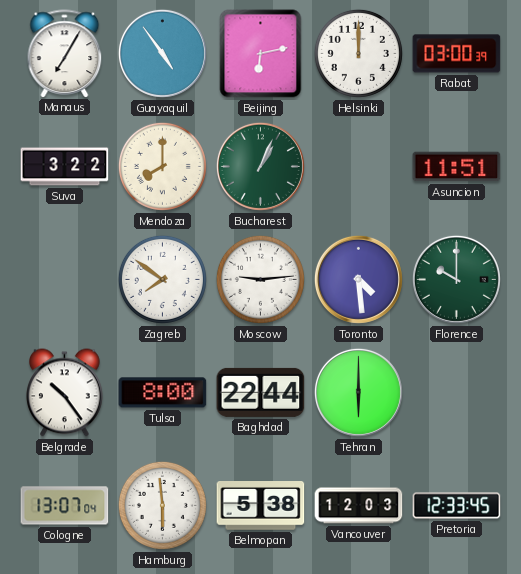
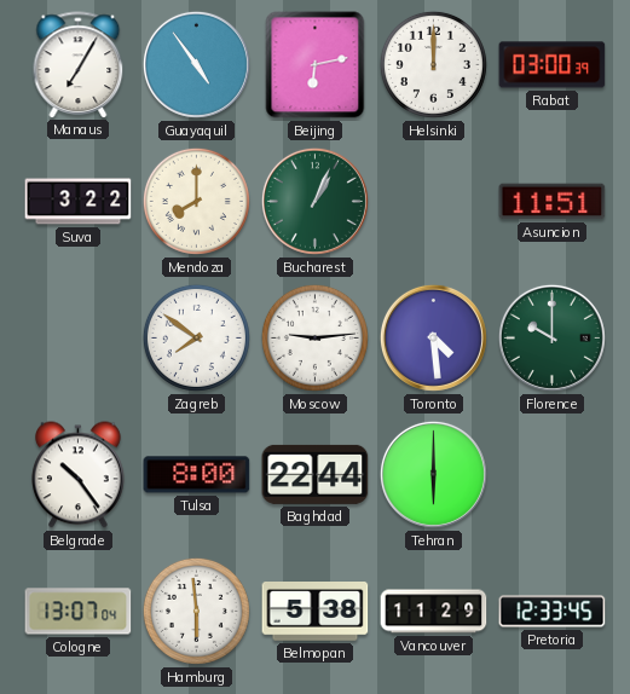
Vancouver: 12:03 -> 11:29 (434, 612)
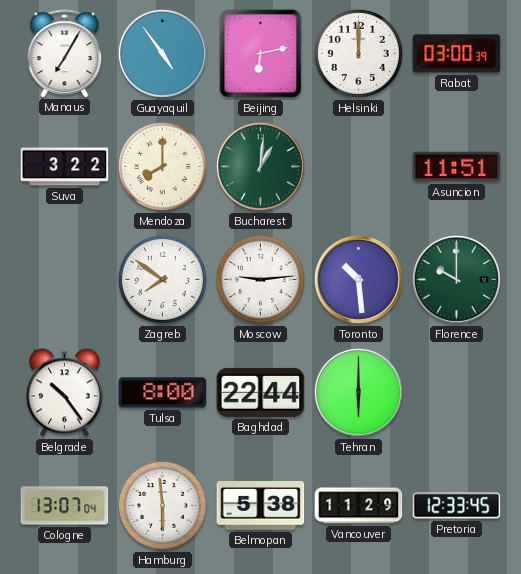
Bucharest: 1:04 -> 1:01 (260, 166)
Toronto: 4:29 -> 10:29 (358, 279)
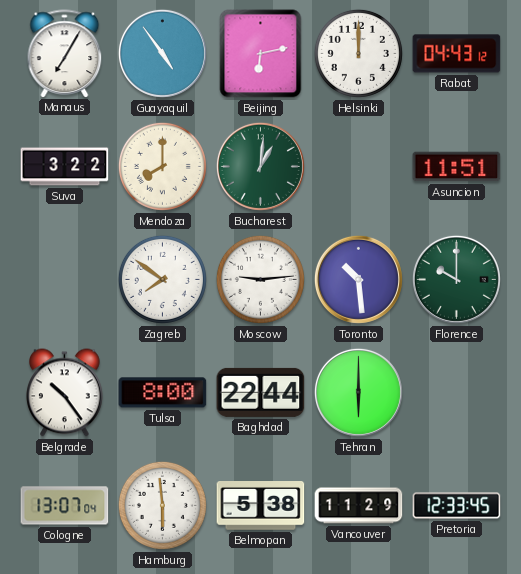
Rabat: 03:00 -> 04:43 (457, 54)
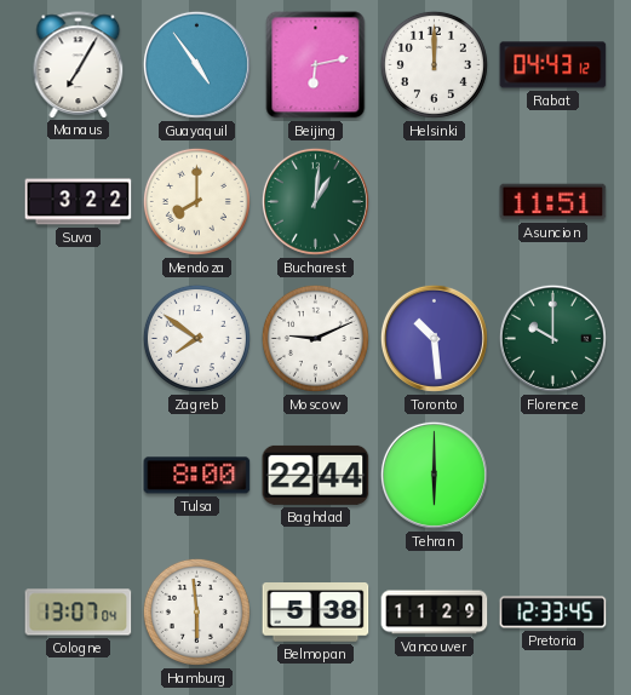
Moscow: 9:14 -> 9:11 (315, 338)
Belgrade: 10:24 -> none (65, 393)
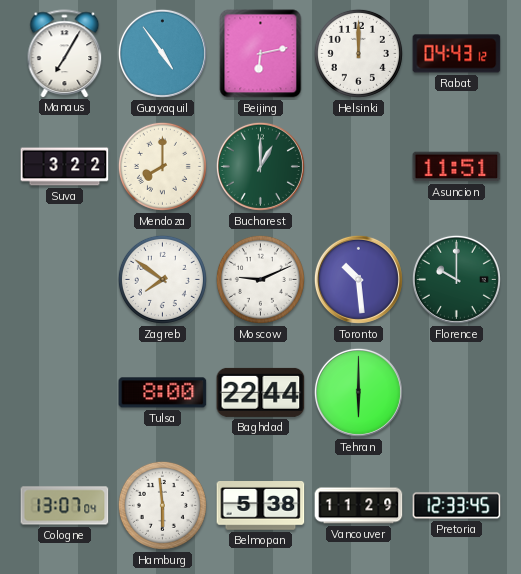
Bucharest: 1:01 -> 1:00 (260, 166)
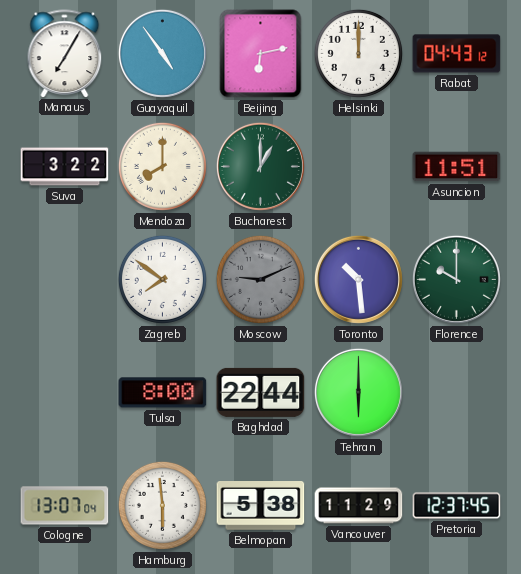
Moscow dial: white -> grey (260, 279)
Pretoria: 12:33 -> 12:37 (457, 506)
